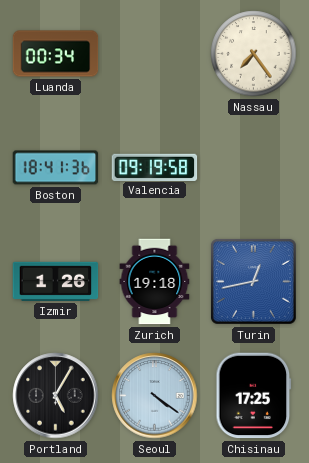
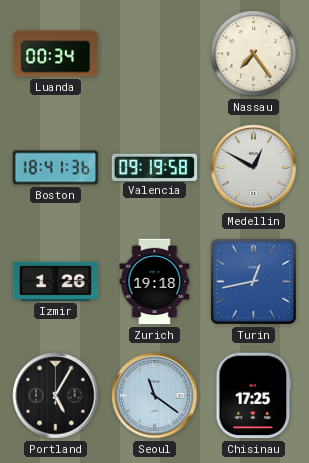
Medellin: none -> 12:50 (254, 168)
Seoul: 4:21 -> 11:21 (155, 396)
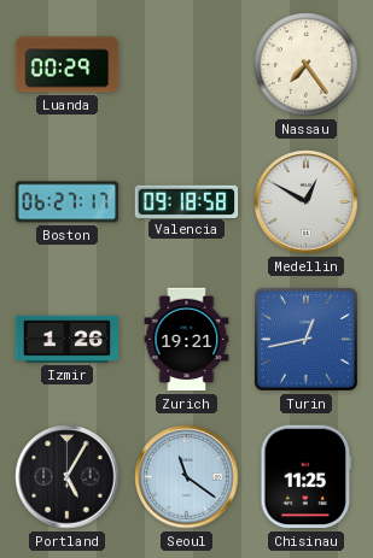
Luanda: 00:34 -> 00:29 (68, 65)
Boston: 18:41 -> 06:27 (68, 202)
Valencia: 09:19 -> 09:18 (187, 201)
Zurich: 19:18 -> 19:21 (187, 340)
Chisinau: 17:25 -> 11:25 (307, 477)
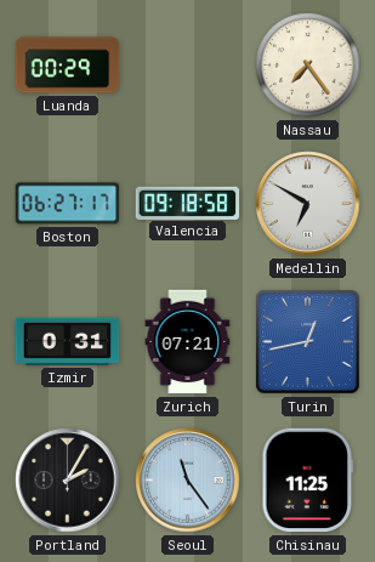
Medellin: 12:50 -> 6:50 (308, 204)
Izmir: 1:26 -> 0:31 (68, 341)
Zurich: 19:21 -> 07:21 (188, 342)
Portland: 5:05 -> 2:05 (68, 481)
Seoul: 11:21 -> 11:24 (188, 481)
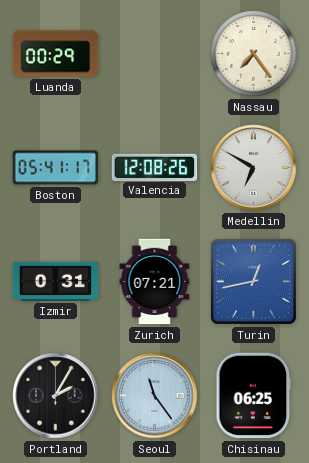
Boston: 06:27 -> 05:41 (56, 168)
Valencia: 09:18 -> 12:08 (155, 167)
Chisinau: 11:25 -> 06:25 (254, 396)
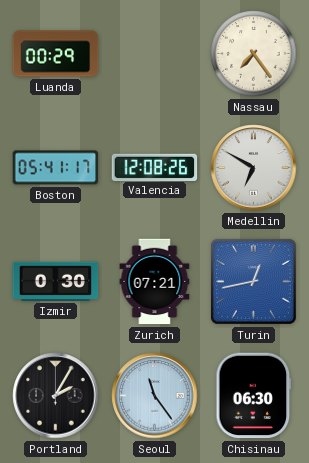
Izmir: 0:31 -> 0:30 (56, 281)
Chisinau: 06:25 -> 06:30 (254, 396)
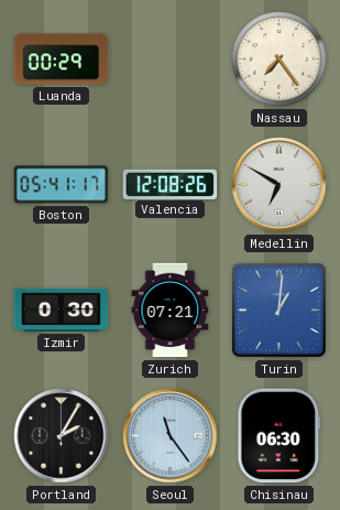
Turin: 12:43 -> 1:01 (278, 310)
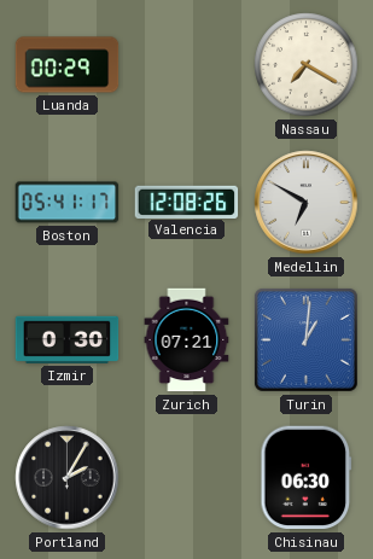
Nassau: 7:24 -> 7:20 (307, 65)
Seoul: 11:24 -> none (171, 436)
